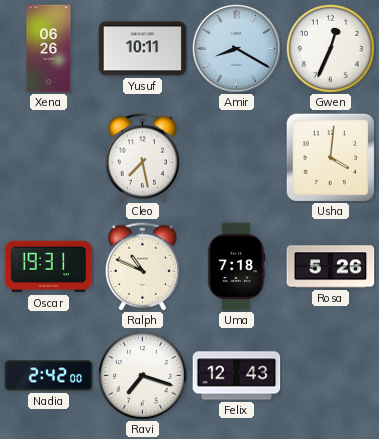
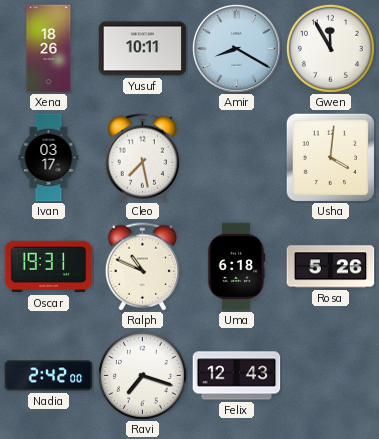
Xena: 06:26 -> 18:26 (49, 49)
Gwen: 12:34 -> 11:55 (330, 48)
Ivan: none -> 03:17 (49, 158)
Uma: 7:18 -> 6:18 (236, 267)
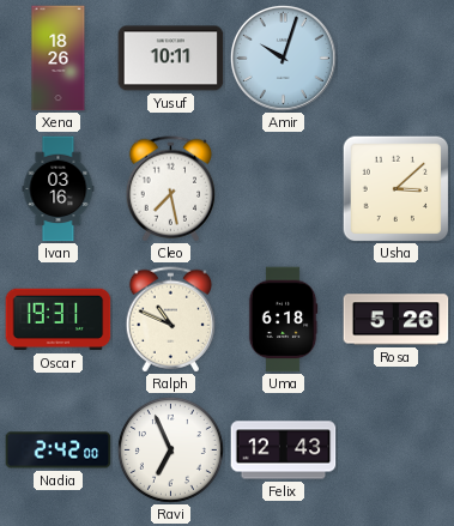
Amir: 8:20 -> 10:03 (283, 58)
Gwen: 11:55 -> none (330, 48)
Ivan: 03:17 -> 03:16 (59, 189)
Usha: 4:01 -> 3:08 (395, 188)
Ravi: 7:18 -> 6:56 (170, 449)
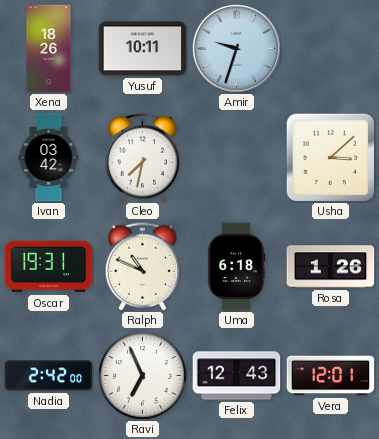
Amir: 10:03 -> 9:33 (236, 48)
Ivan: 03:16 -> 03:42 (49, 158)
Cleo: 7:28 -> 7:32 (143, 158)
Rosa: 5:26 -> 1:26 (331, 267)
Vera: none -> 12:01 (331, 376)
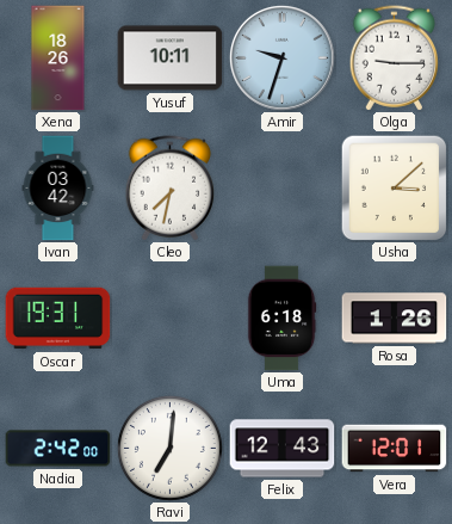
Olga: none -> 9:15 (395, 58)
Ralph: 10:49 -> none (143, 267)
Ravi: 6:56 -> 7:01 (169, 448)
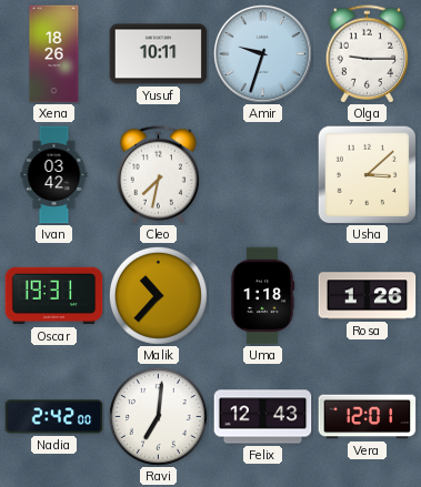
Malik: none -> 10:37 (158, 295)
Uma: 6:18 -> 1:18 (262, 296)
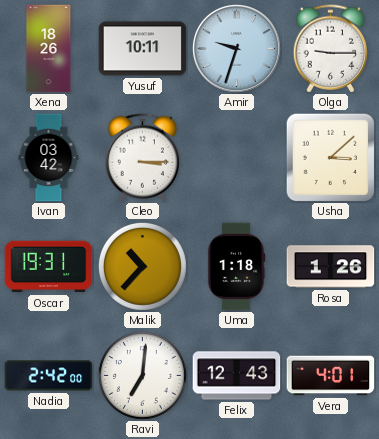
Cleo: 7:32 -> 3:15 (143, 158)
Vera: 12:01 -> 4:01 (331, 376)
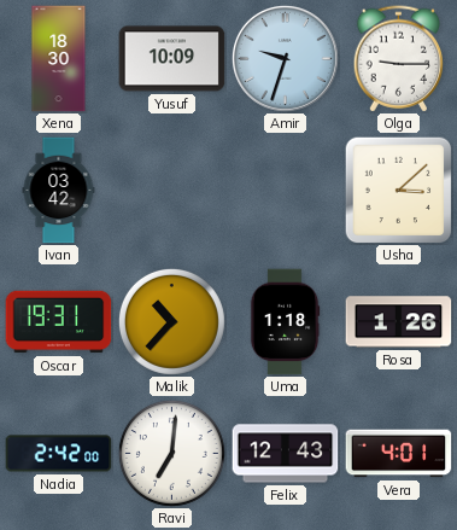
Xena: 18:26 -> 18:30 (59, 59)
Yusuf: 10:11 -> 10:09 (172, 59)
Cleo: 3:15 -> none (143, 158)
